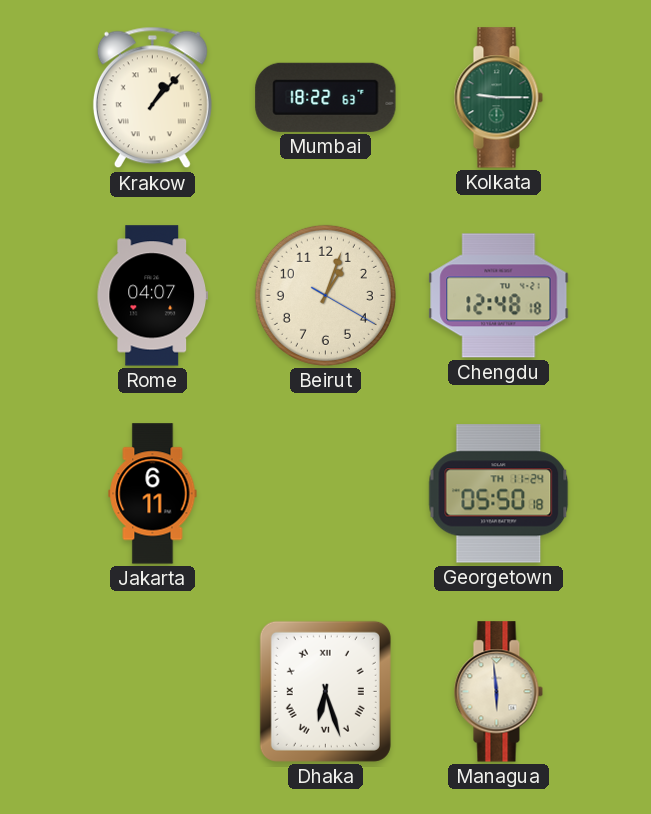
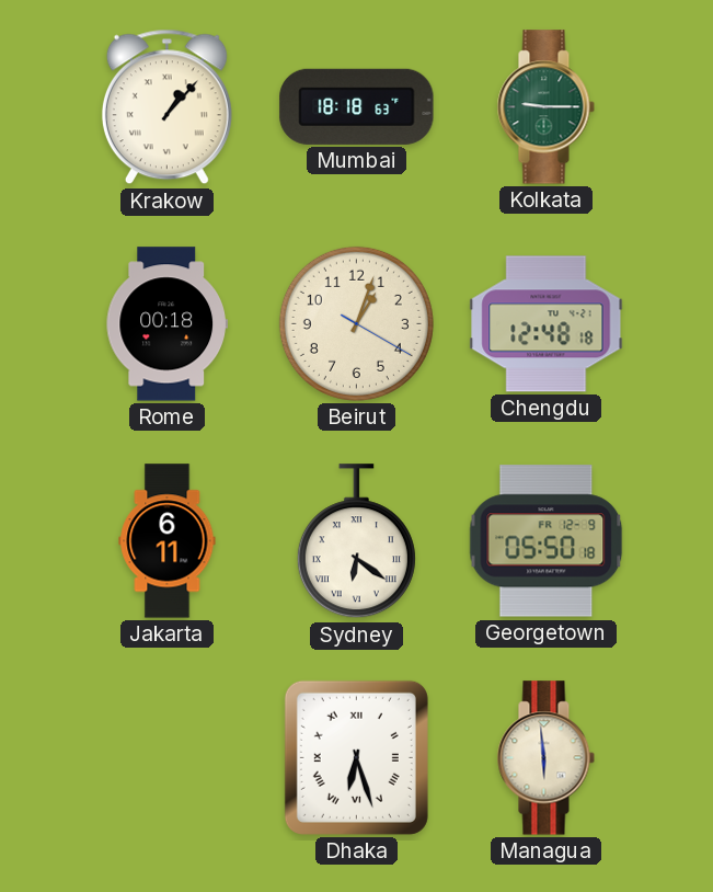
Mumbai: 18:22 -> 18:18 (357, 106)
Rome: 04:07 -> 00:18 (166, 324)
Sydney: none -> 6:21 (356, 541)
Georgetown date: TH 11-24 -> FR 12-9 (547, 541)
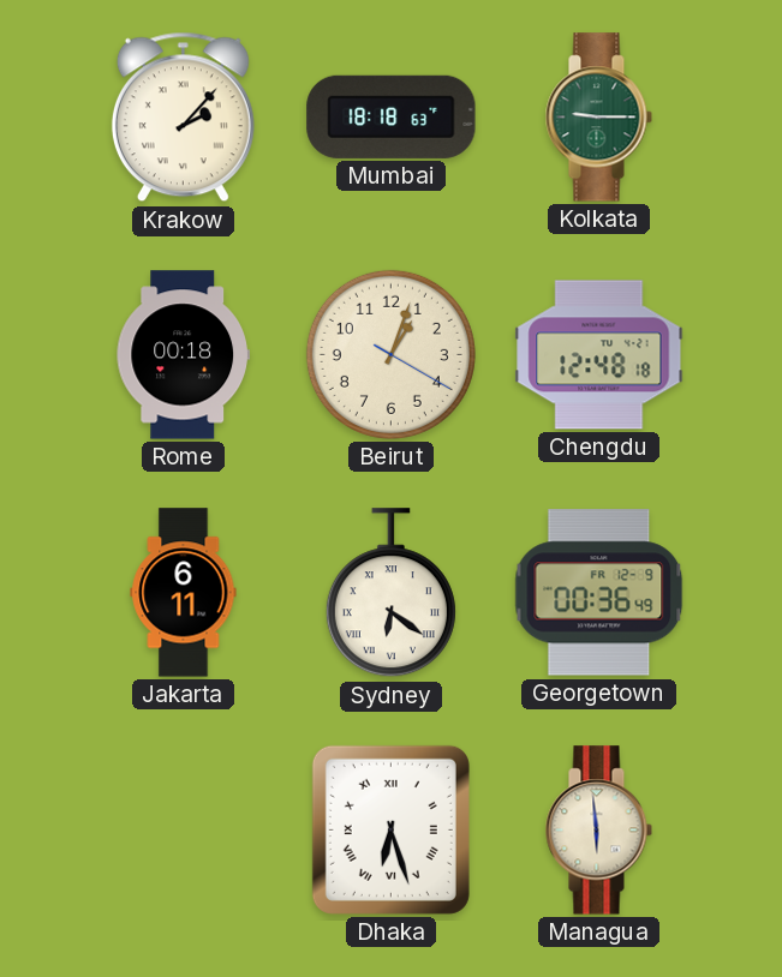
Krakow: 1:07 -> 2:07 (183, 118)
Georgetown: 05:50 -> 00:36 (599, 593)
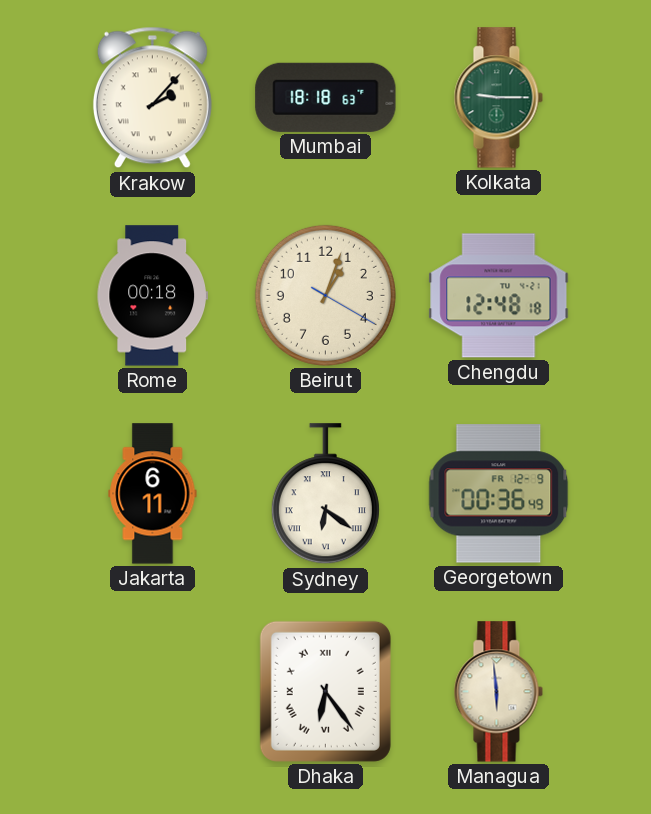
Dhaka: 6:27 -> 6:24 (325, 691)
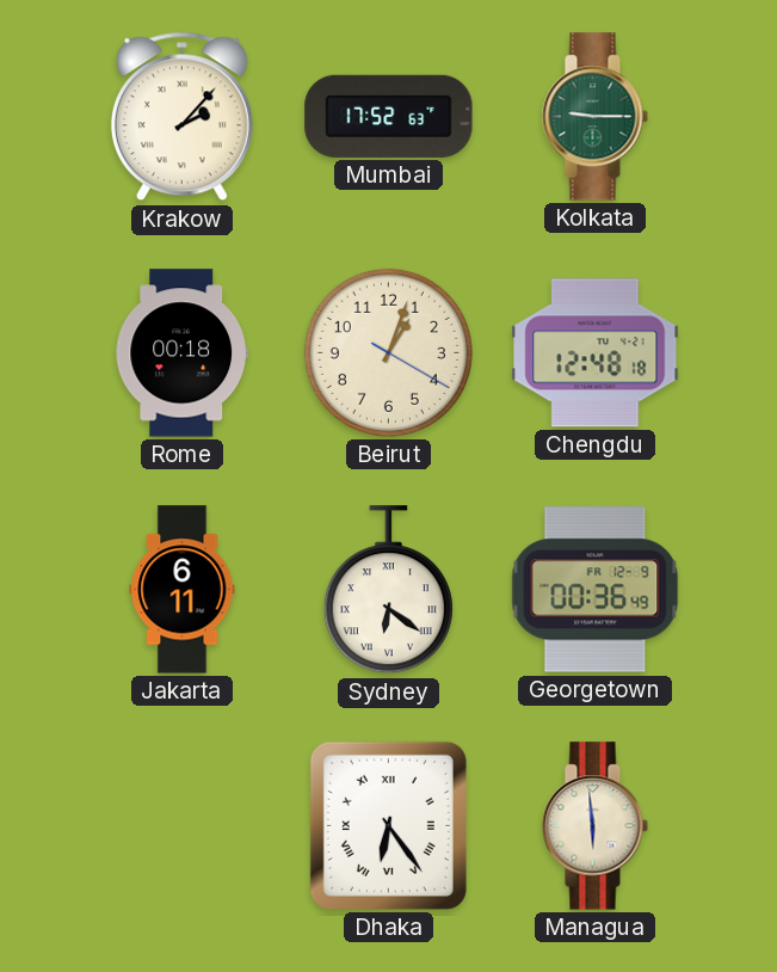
Mumbai: 18:18 -> 17:52 (389, 116)
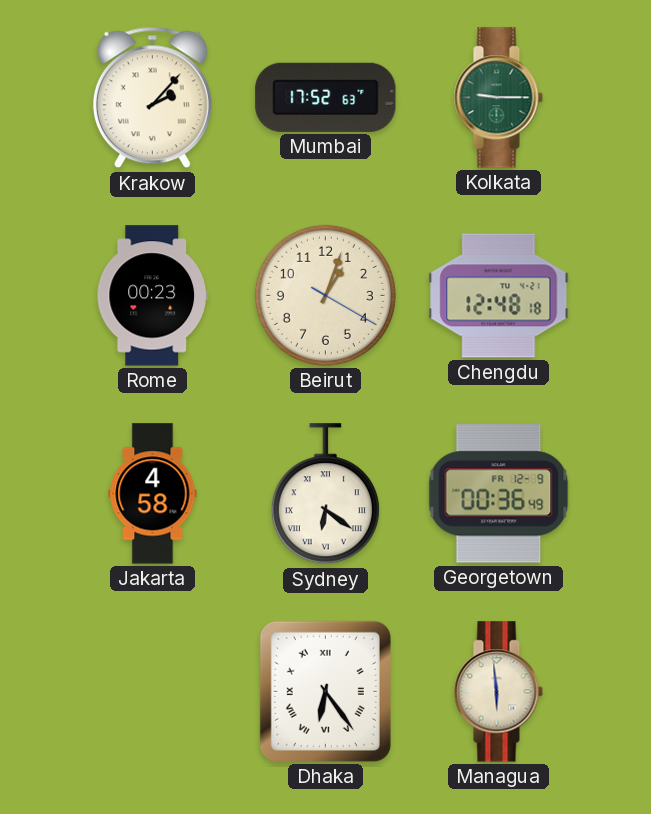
Rome: 00:18 -> 00:23 (152, 296)
Jakarta: 6:11 -> 4:58 (153, 494)
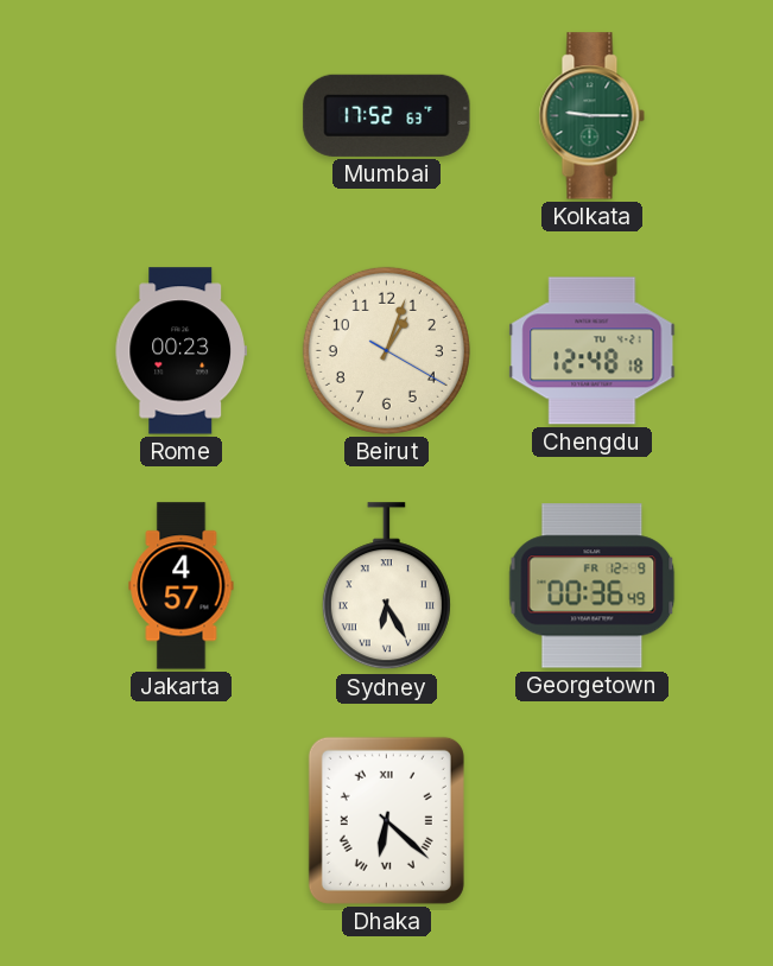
Krakow: 2:07 -> none (152, 98)
Jakarta: 4:58 -> 4:57 (182, 586)
Sydney: 6:21 -> 6:25 (386, 586)
Dhaka: 6:24 -> 6:22 (386, 820)
Managua: 5:59 -> none (498, 692)
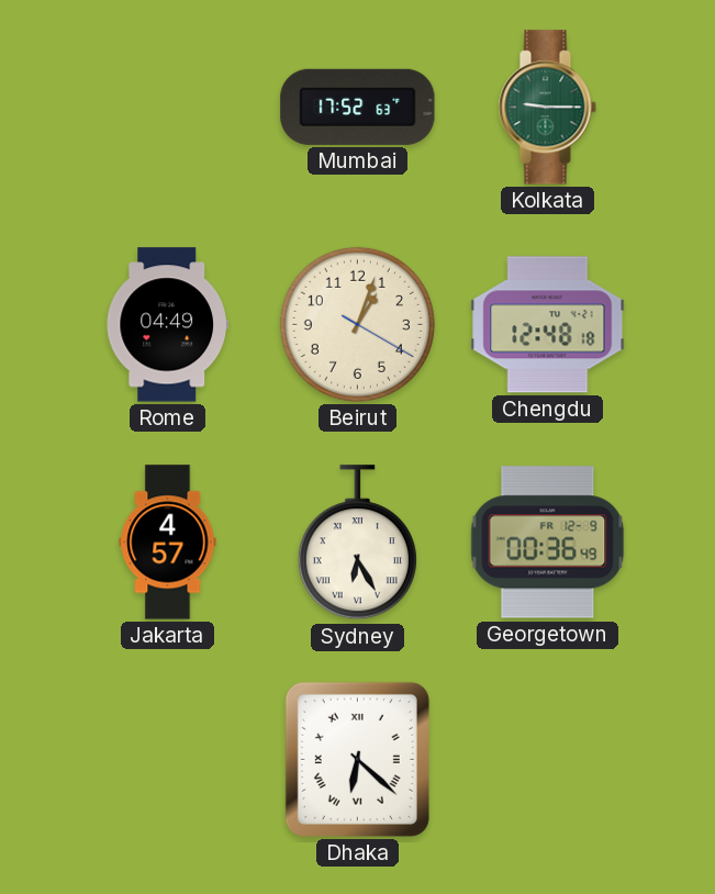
Rome: 00:23 -> 04:49 (167, 325)
